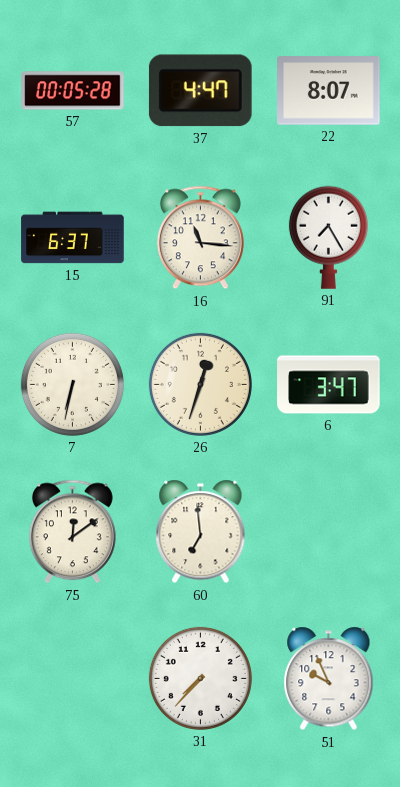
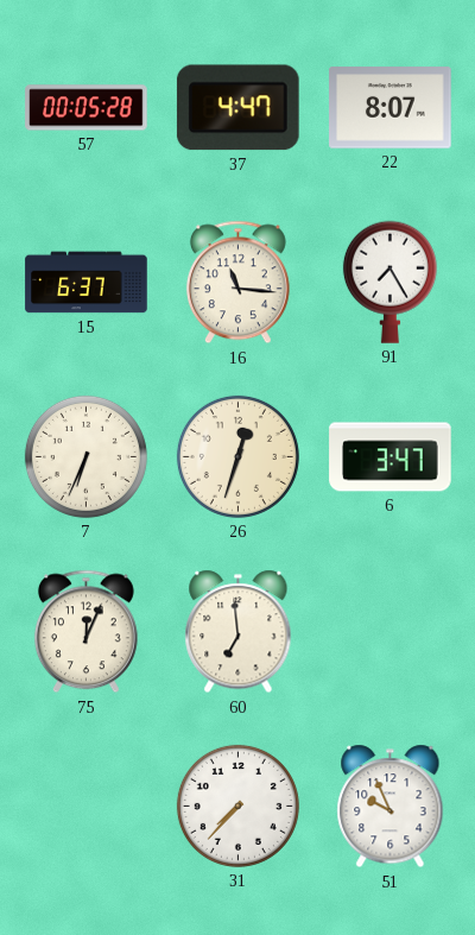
7: 6:32 -> 6:34 (85, 456)
75: 12:09 -> 12:04 (85, 632)
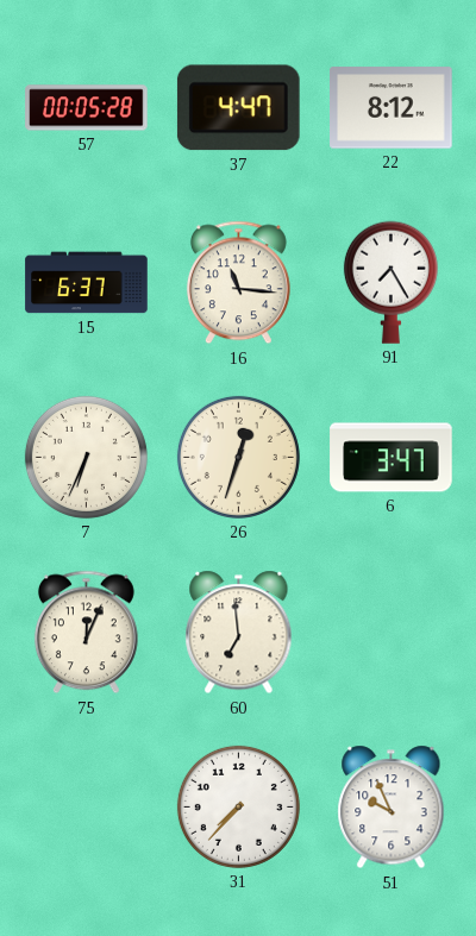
22: 8:07 -> 8:12 (392, 108)
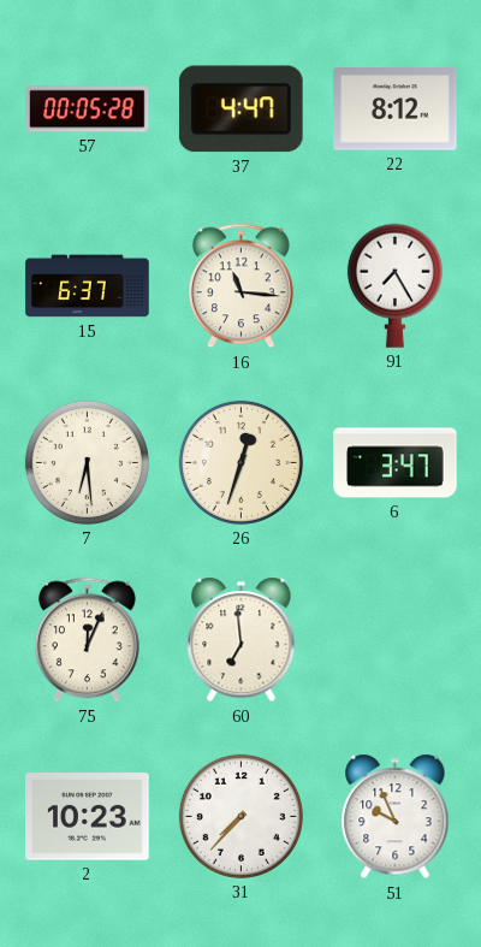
7: 6:34 -> 6:29 (87, 462)
2: none -> 10:23 (88, 817)
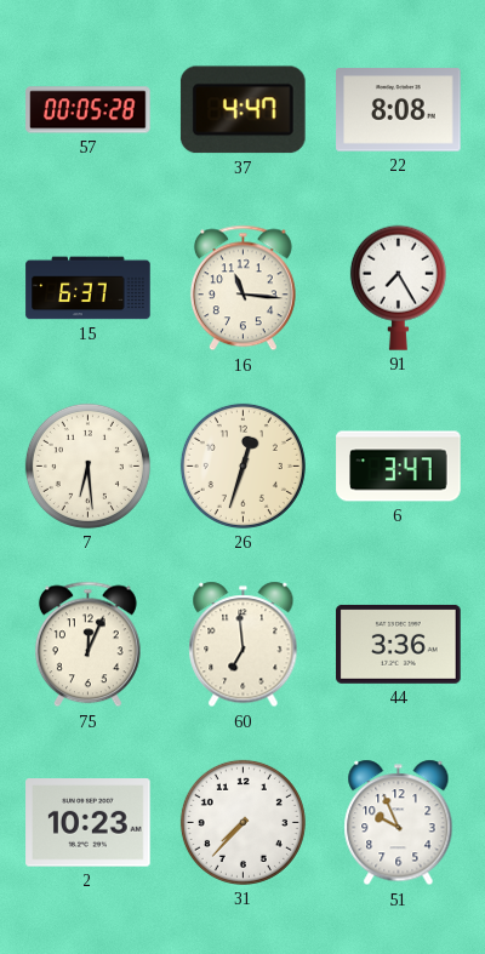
22: 8:12 -> 8:08 (399, 110)
44: none -> 3:36 (399, 644)
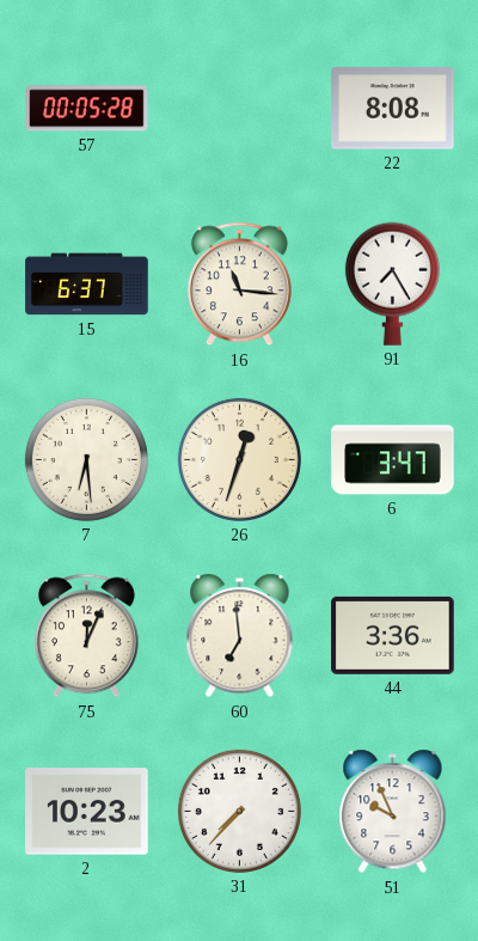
37: 4:47 -> none (242, 110)
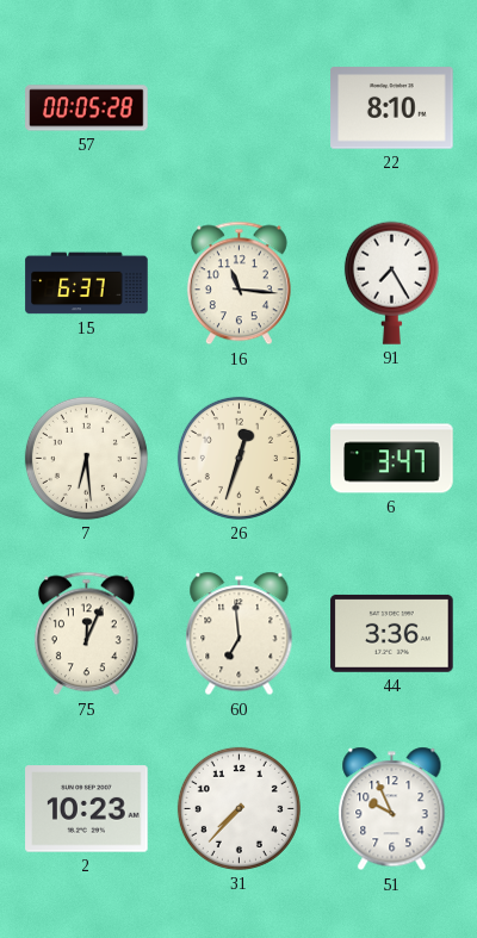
22: 8:08 -> 8:10 (392, 108)
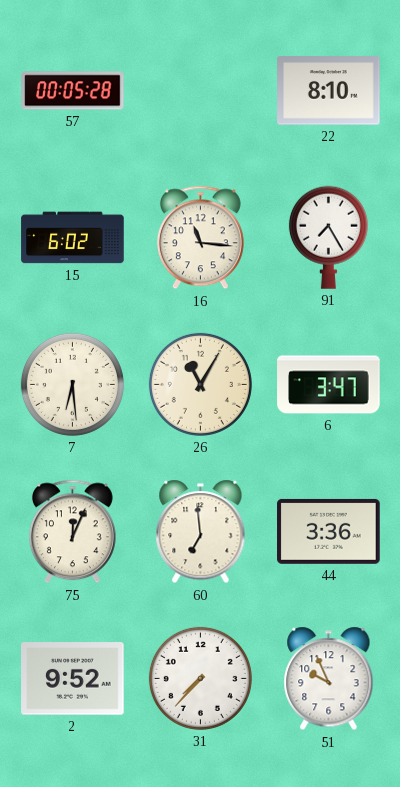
15: 6:37 -> 6:02 (73, 238)
26: 12:33 -> 11:05 (200, 384)
2: 10:23 -> 9:52 (73, 679)
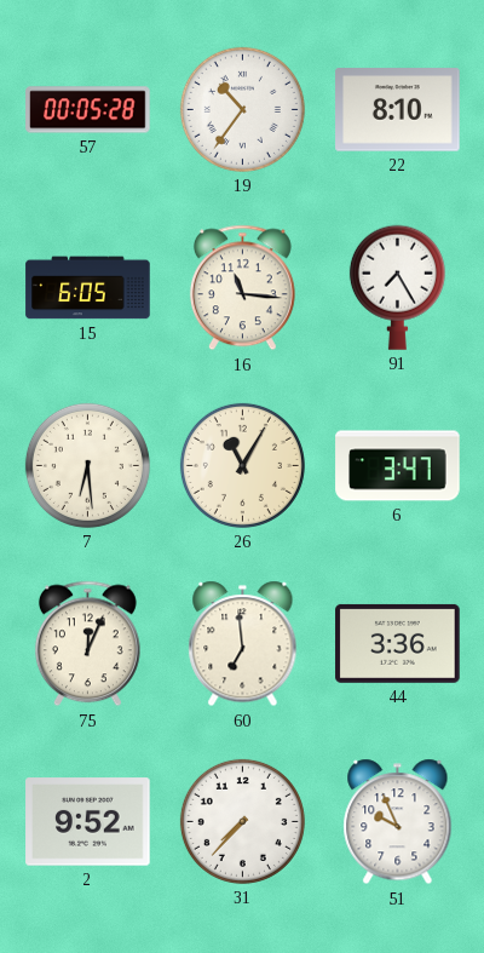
19: none -> 10:36 (242, 109)
15: 6:02 -> 6:05 (88, 288)
